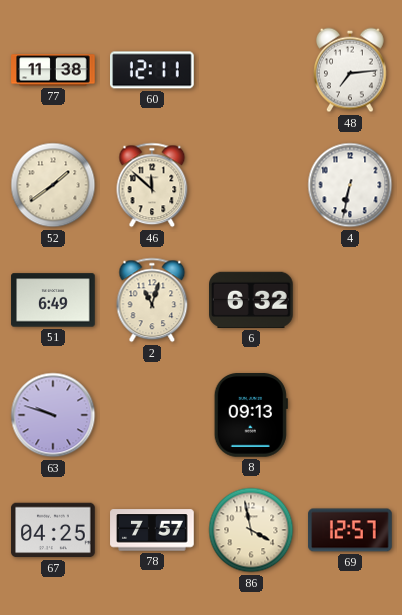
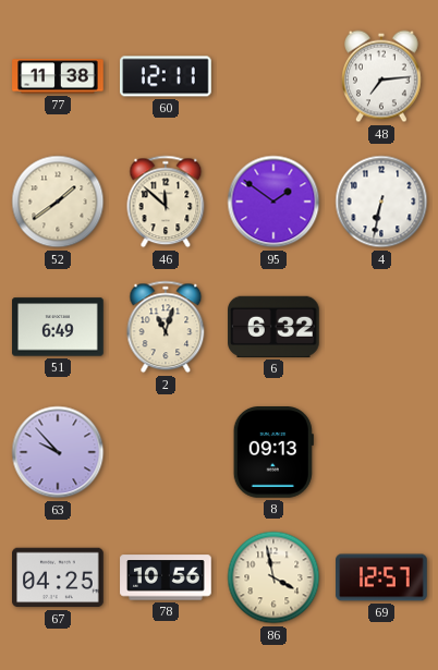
95: none -> 1:51 (273, 202)
63: 9:48 -> 9:53 (58, 452)
78: 7:57 -> 10:56 (166, 577)
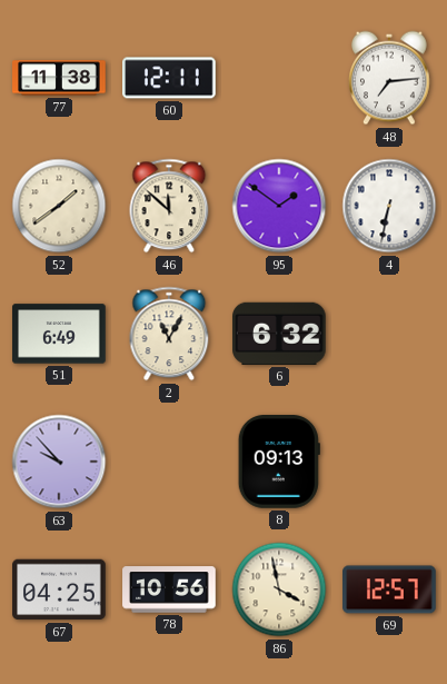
2: 11:03 -> 11:05 (169, 334)
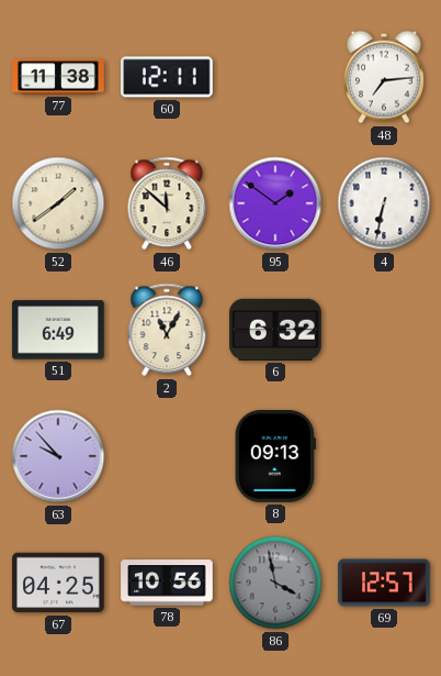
86 dial: cream -> grey (275, 583)
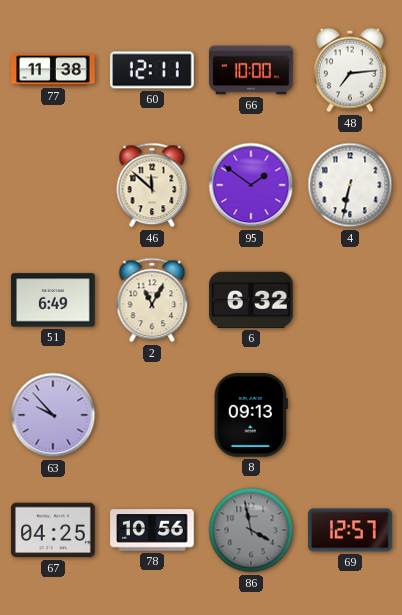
66: none -> 10:00 (251, 70)
52: 1:39 -> none (58, 203)
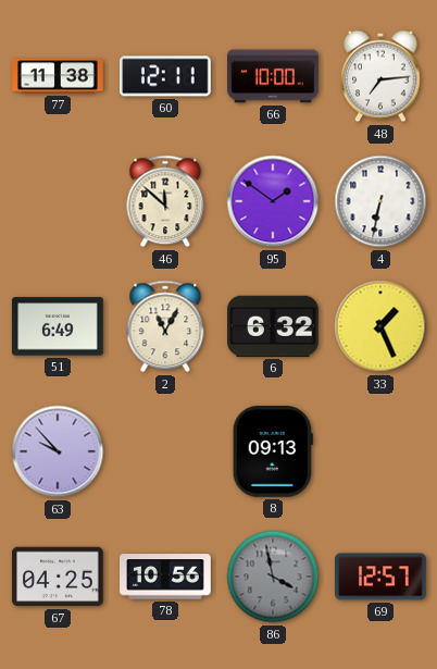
33: none -> 1:26 (380, 326)
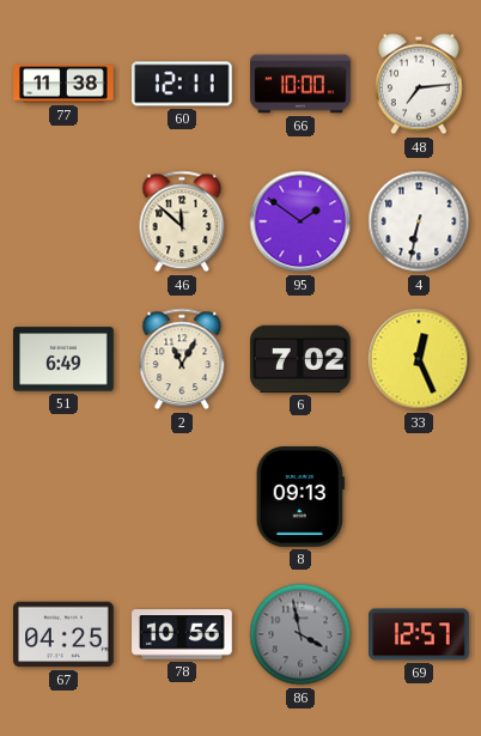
6: 6:32 -> 7:02 (302, 359)
33: 1:26 -> 12:26 (419, 359)
63: 9:53 -> none (58, 451)
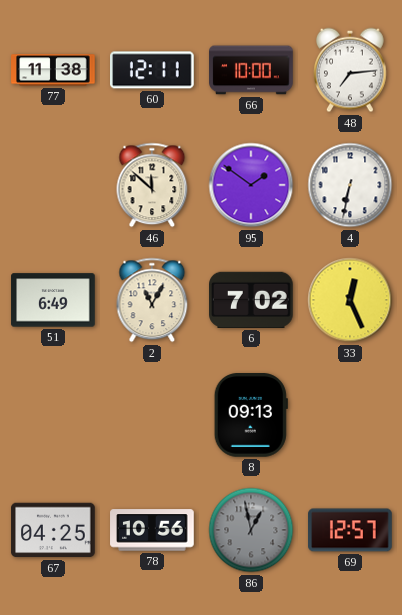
86: 3:58 -> 12:58 (251, 530)
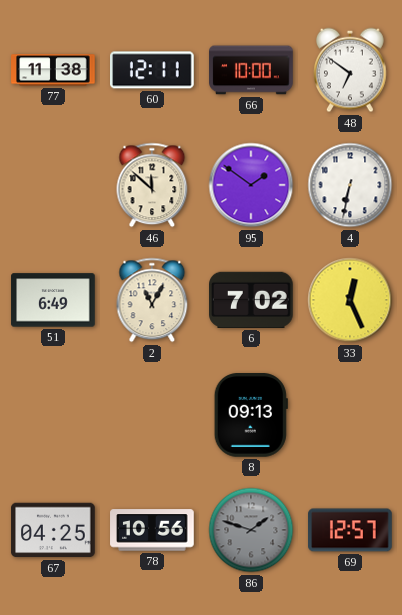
48: 7:14 -> 6:51 (351, 70)
86: 12:58 -> 1:48 (251, 530)
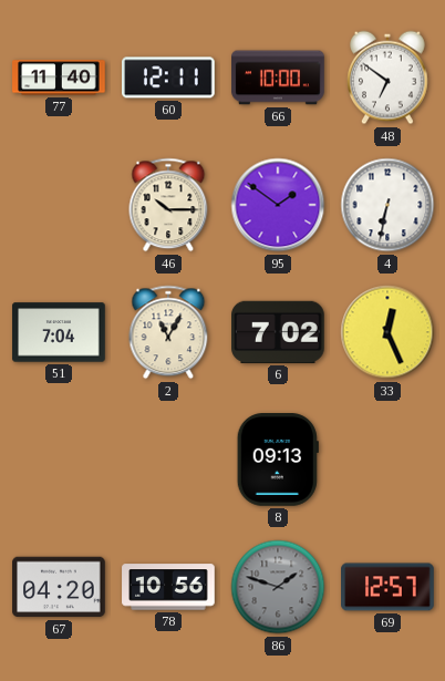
77: 11:38 -> 11:40 (59, 78)
46: 11:52 -> 10:15 (168, 205)
51: 6:49 -> 7:04 (59, 332)
67: 04:25 -> 04:20 (59, 587)
